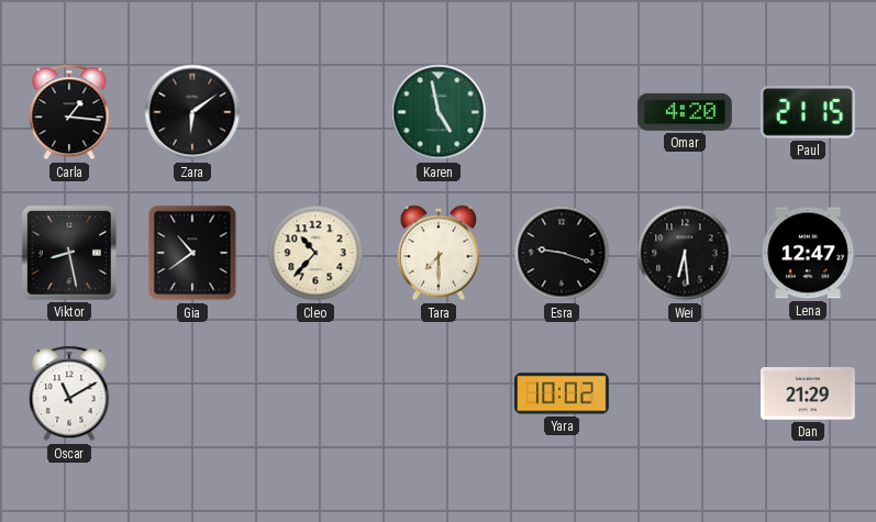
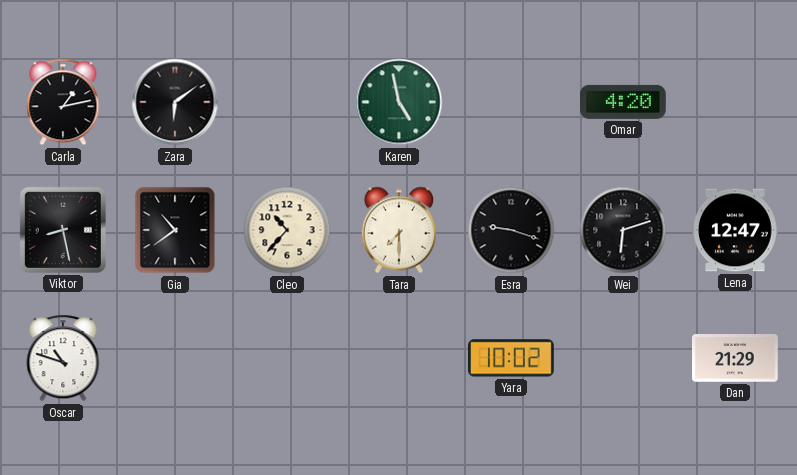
Carla: 1:16 -> 1:13 (63, 102)
Paul: 21:15 -> none (808, 112)
Wei: 6:29 -> 6:12 (623, 230)
Oscar: 11:10 -> 10:48 (63, 358)
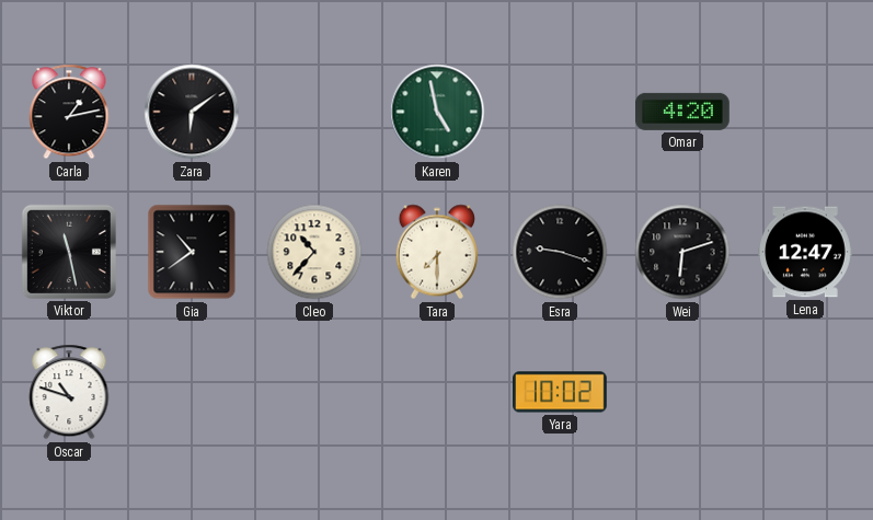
Viktor: 8:28 -> 11:28 (69, 252)
Dan: 21:29 -> none (736, 358)
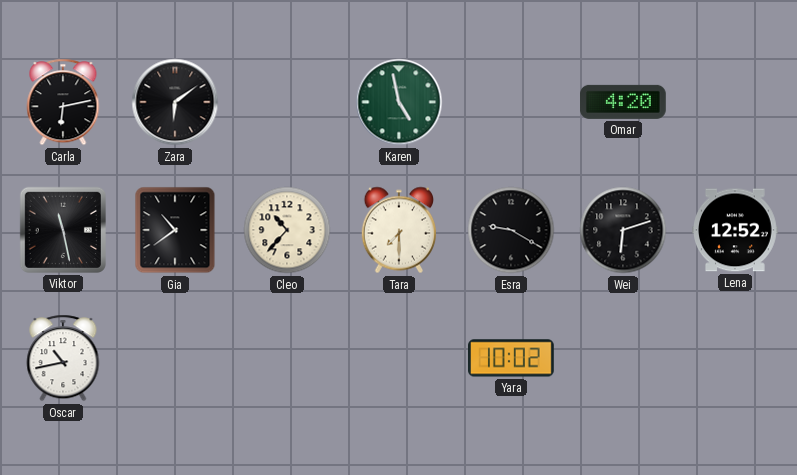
Carla: 1:13 -> 6:13 (63, 102)
Esra: 9:18 -> 9:20 (511, 230)
Lena: 12:47 -> 12:52 (736, 230)
Oscar: 10:48 -> 10:43 (63, 358)
